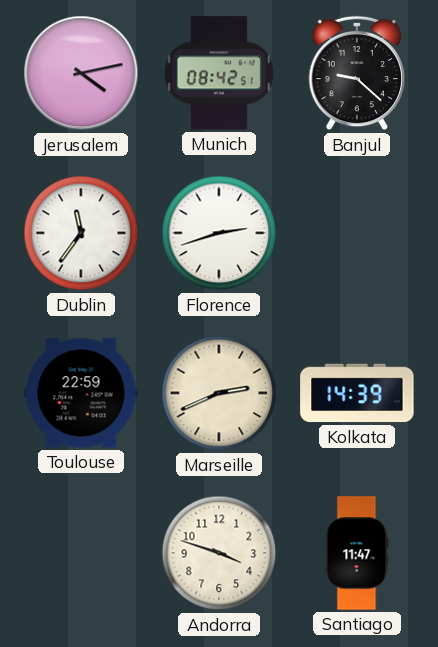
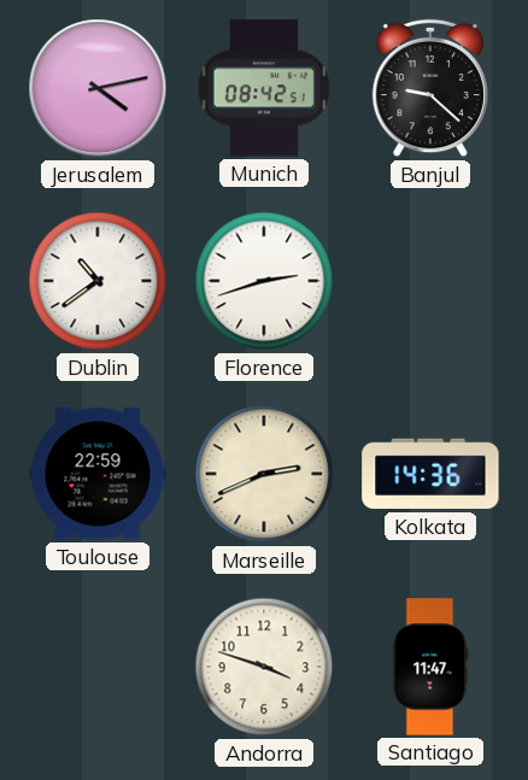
Dublin: 11:36 -> 10:39 (98, 281)
Kolkata: 14:39 -> 14:36 (430, 474)
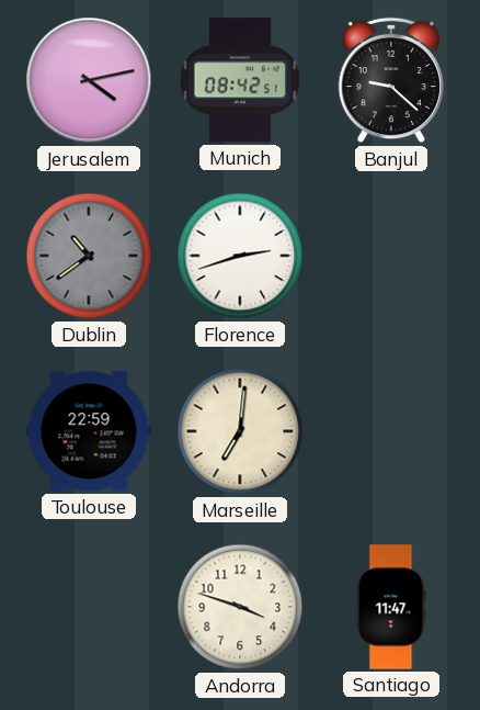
Dublin dial: white -> grey (89, 256)
Marseille: 2:41 -> 7:01 (240, 431)
Kolkata: 14:36 -> none (430, 474)
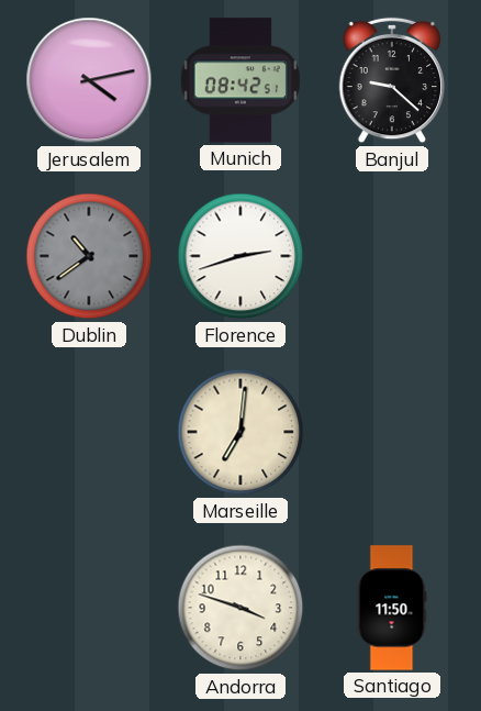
Toulouse: 22:59 -> none (89, 431)
Santiago: 11:47 -> 11:50 (392, 608)
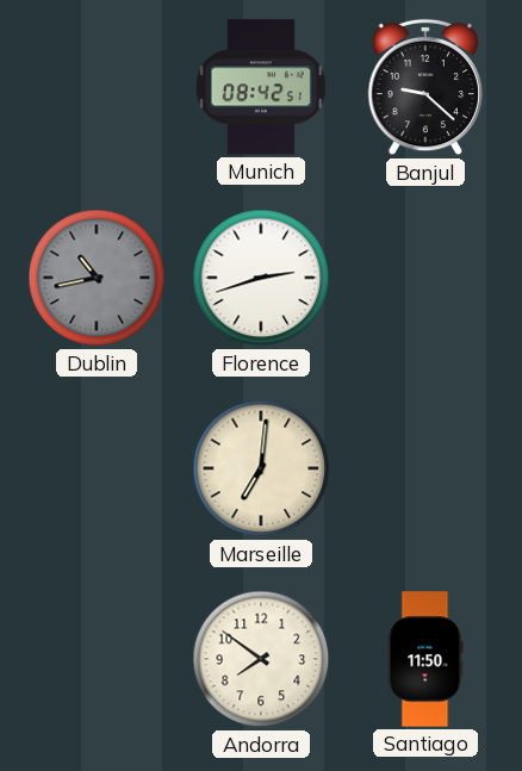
Jerusalem: 4:13 -> none (89, 80)
Dublin: 10:39 -> 10:43 (97, 278)
Andorra: 3:48 -> 7:51 (261, 659)
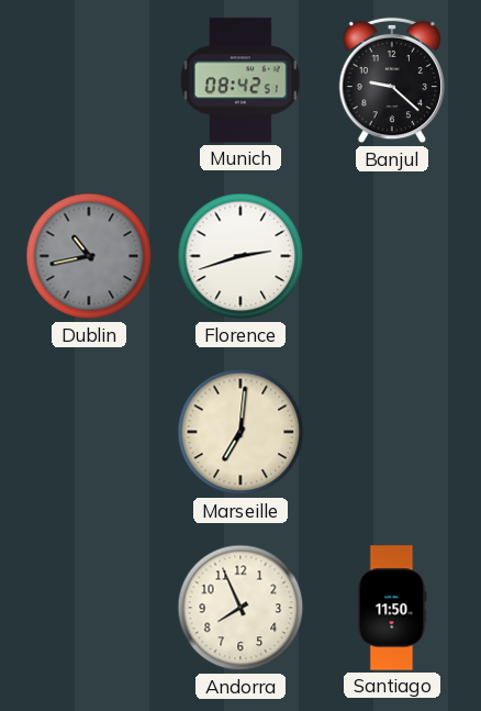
Andorra: 7:51 -> 7:56 (240, 608)
